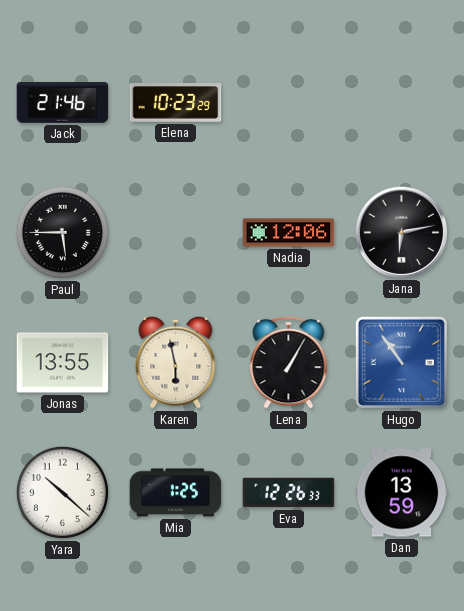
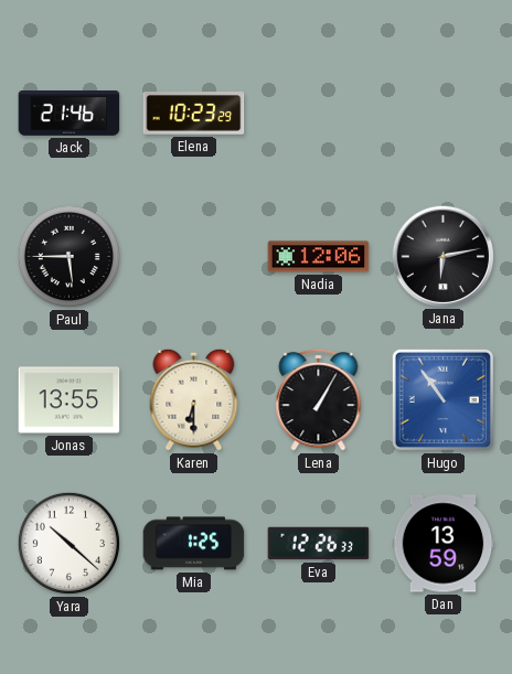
Karen: 5:58 -> 6:30 (194, 399)
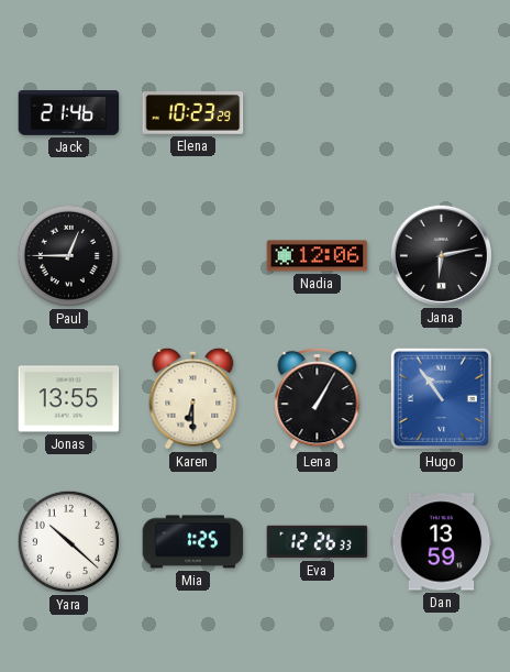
Paul: 5:45 -> 12:45 (68, 255)
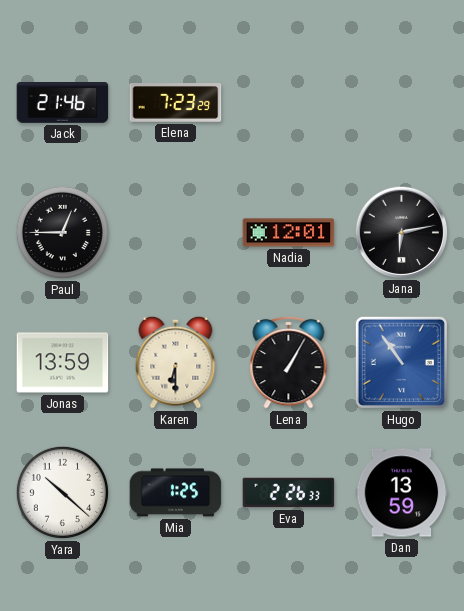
Elena: 10:23 -> 7:23 (176, 103)
Nadia: 12:06 -> 12:01 (289, 233)
Jonas: 13:55 -> 13:59 (63, 363)
Eva: 12:26 -> 2:26 (289, 493)
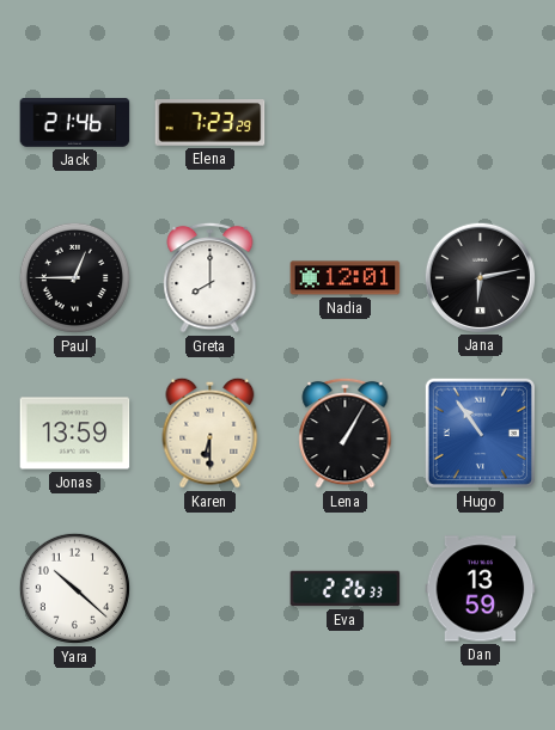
Greta: none -> 8:00 (211, 277)
Mia: 1:25 -> none (176, 493)
